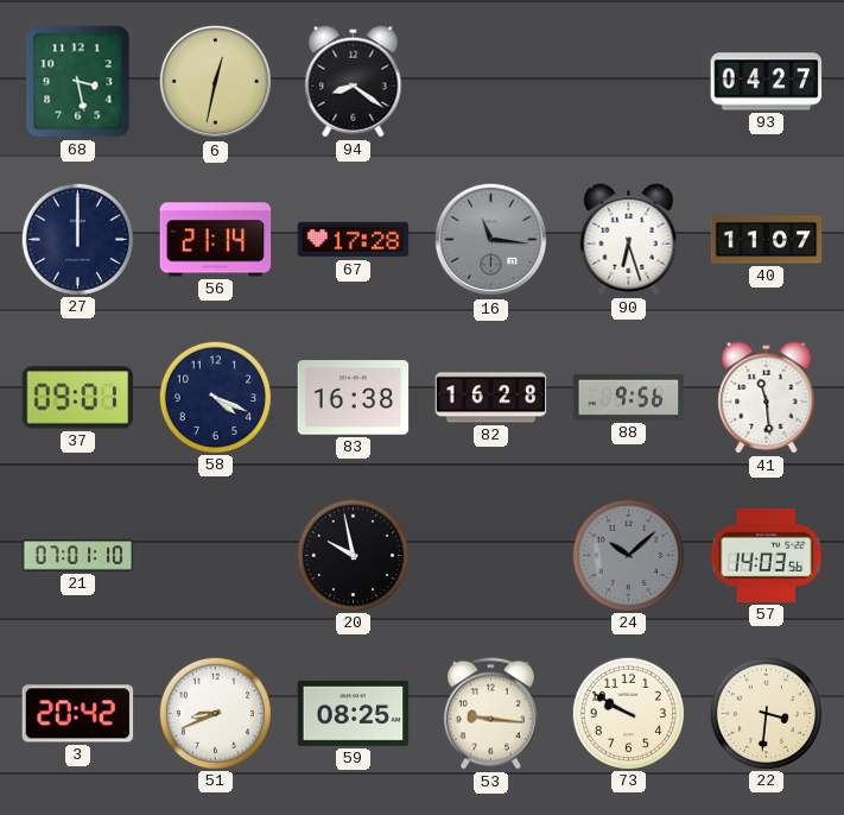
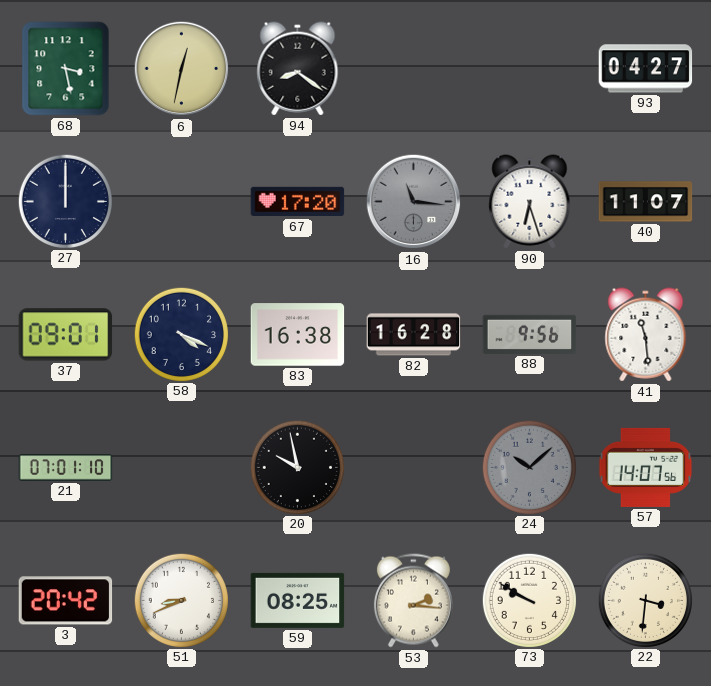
56: 21:14 -> none (216, 240)
67: 17:28 -> 17:20 (298, 202)
57: 14:03 -> 14:07 (646, 467)
53: 9:16 -> 2:16 (413, 601)
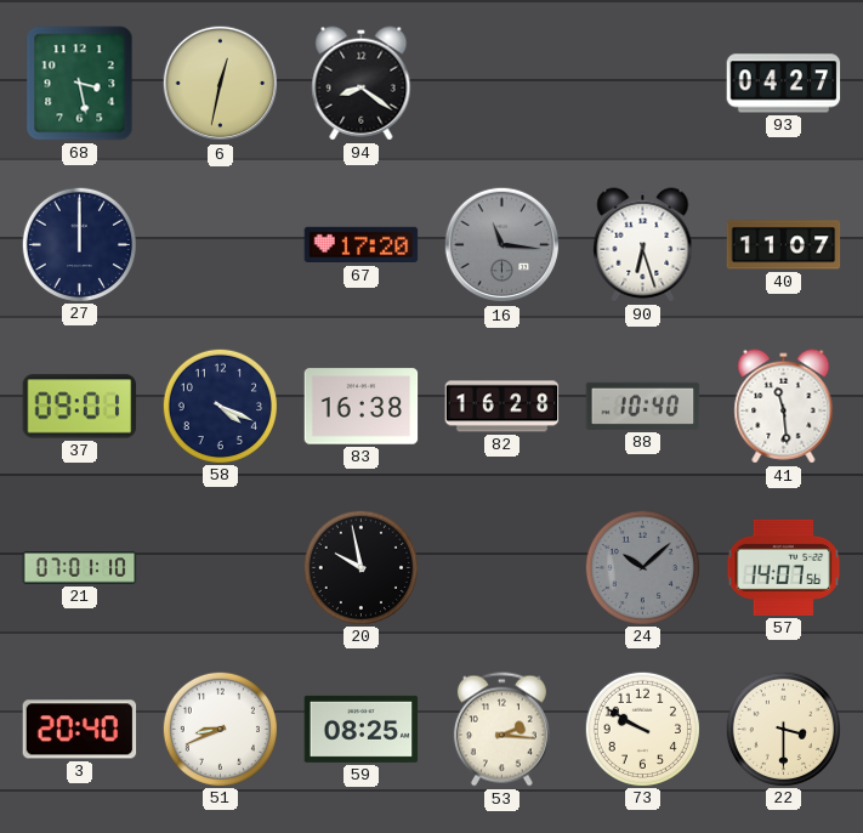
88: 9:56 -> 10:40 (643, 406)
3: 20:42 -> 20:40 (80, 730)
22: 3:31 -> 3:30 (783, 729)
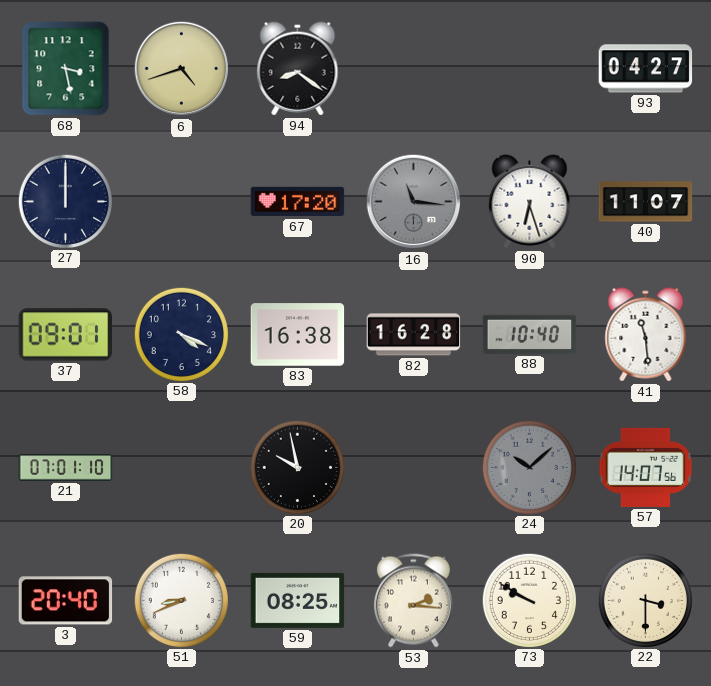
6: 12:32 -> 4:42 (182, 69)
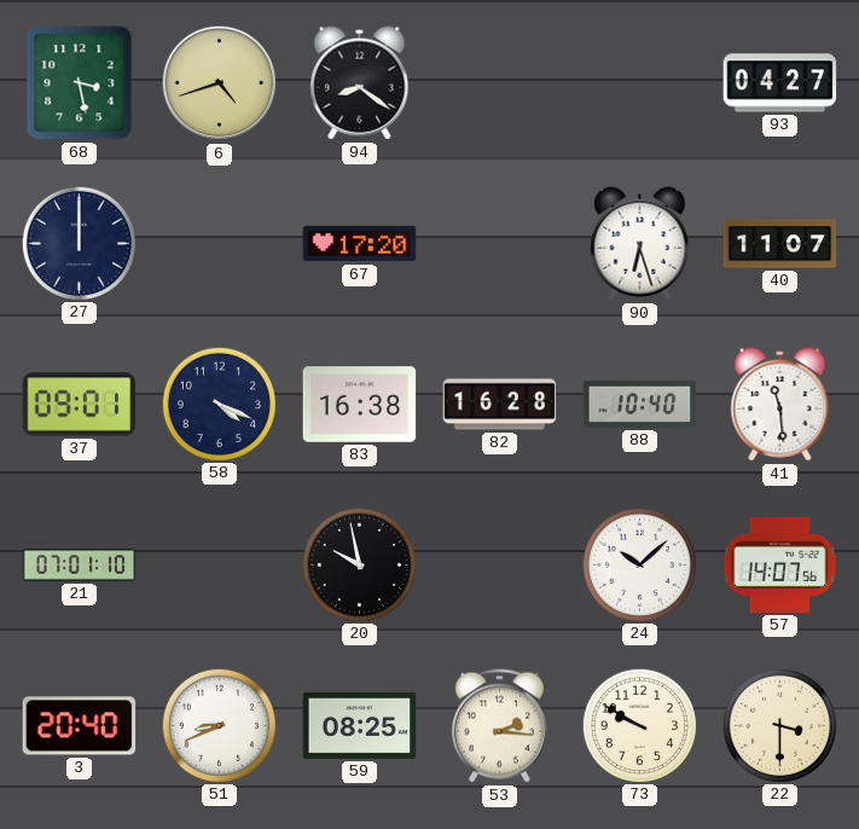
16: 11:16 -> none (414, 202)
24 dial: grey -> white (639, 564)
